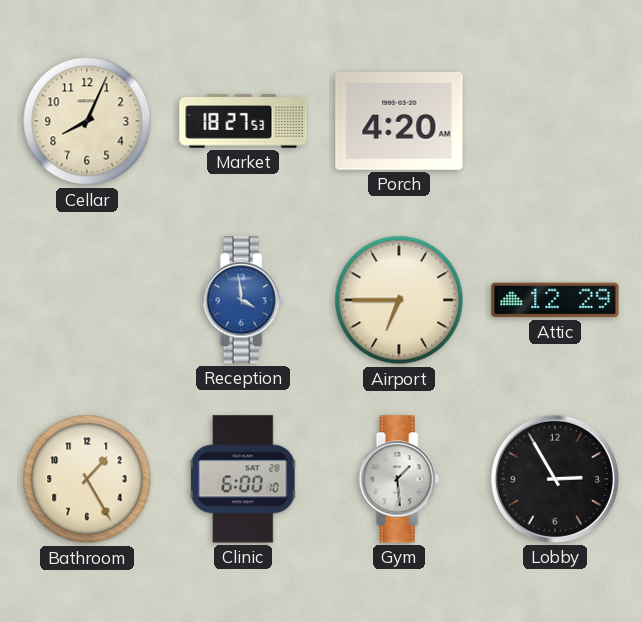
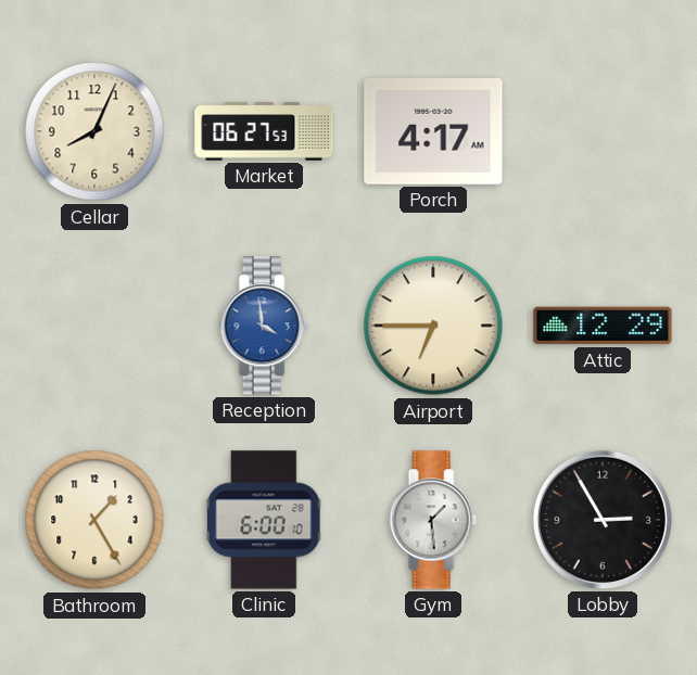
Market: 18:27 -> 06:27 (264, 131)
Porch: 4:20 -> 4:17 (433, 131)
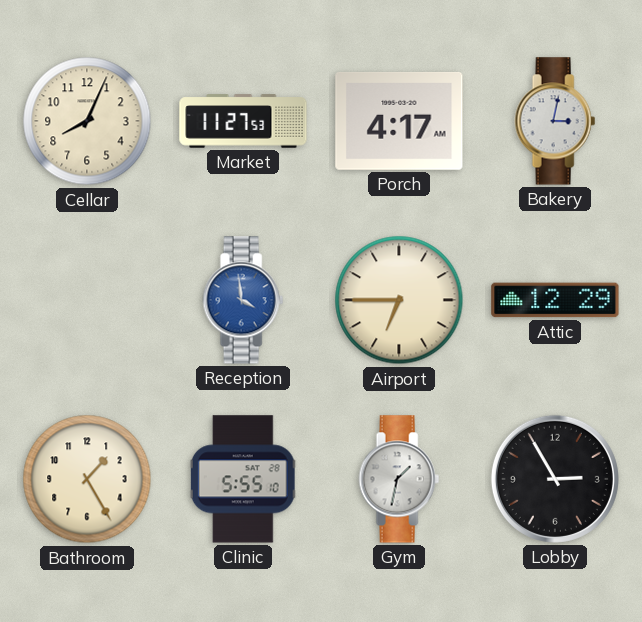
Market: 06:27 -> 11:27 (243, 121)
Bakery: none -> 3:02 (555, 121)
Clinic: 6:00 -> 5:55 (243, 479)
Gym: 1:29 -> 1:32 (399, 479)
